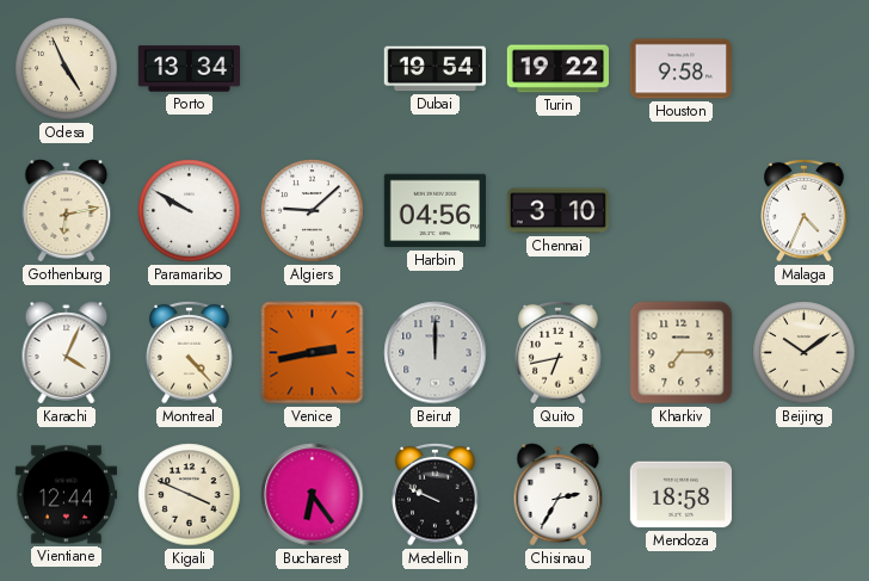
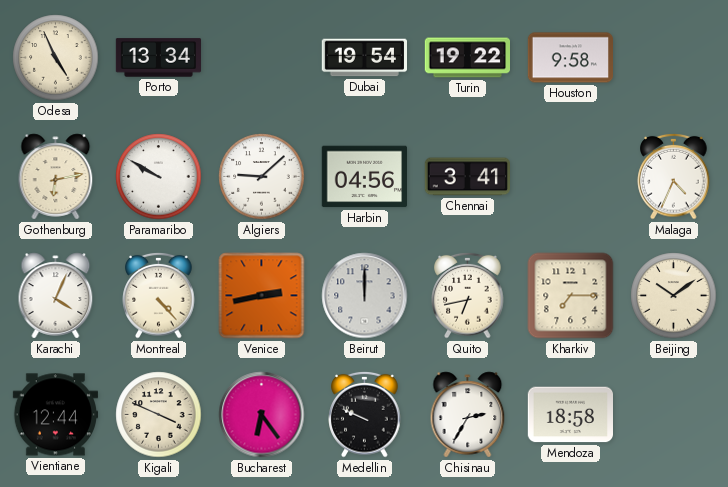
Chennai: 3:10 -> 3:41 (467, 177)
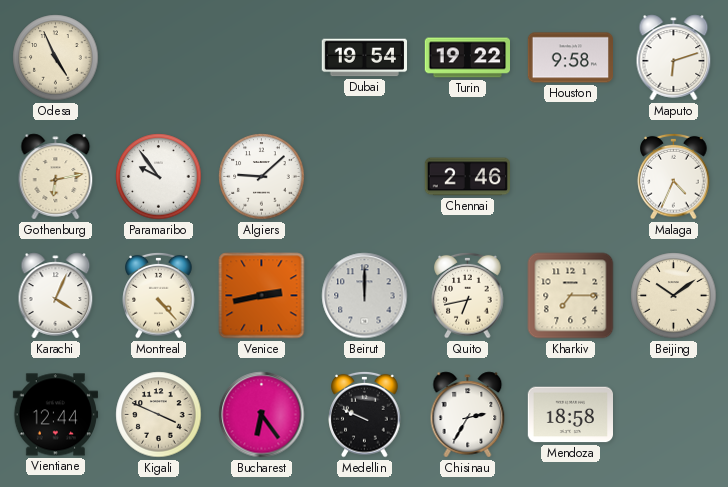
Porto: 13:34 -> none (159, 58)
Maputo: none -> 6:12 (674, 58)
Paramaribo: 9:50 -> 9:54 (159, 177)
Harbin: 04:56 -> none (364, 177)
Chennai: 3:41 -> 2:46 (467, 177)
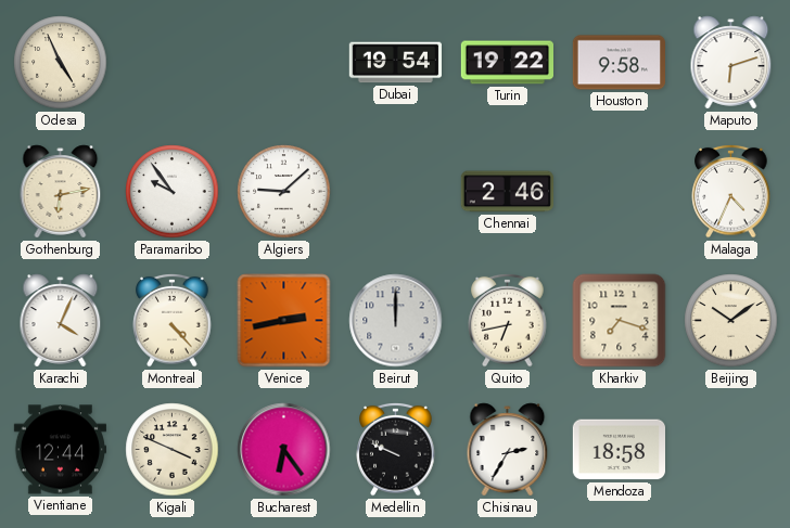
Kharkiv: 7:15 -> 7:18 (620, 321)
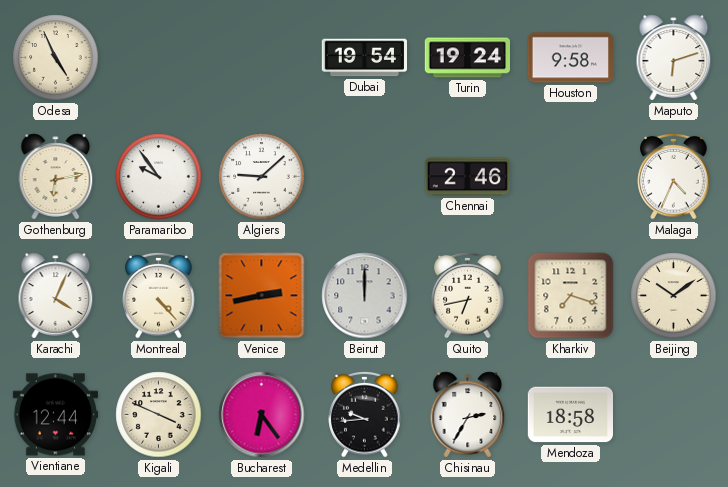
Turin: 19:22 -> 19:24 (467, 58)
Medellin: 9:49 -> 9:44 (365, 414)
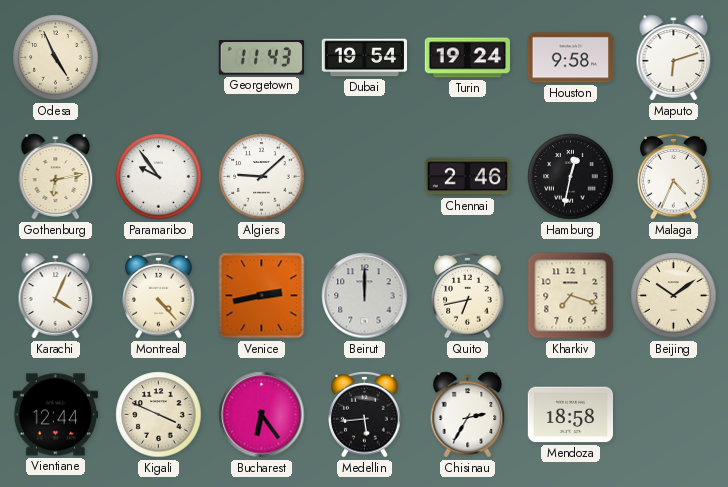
Georgetown: none -> 11:43 (261, 58)
Hamburg: none -> 12:32 (571, 177)
Medellin: 9:44 -> 5:44 (365, 414)
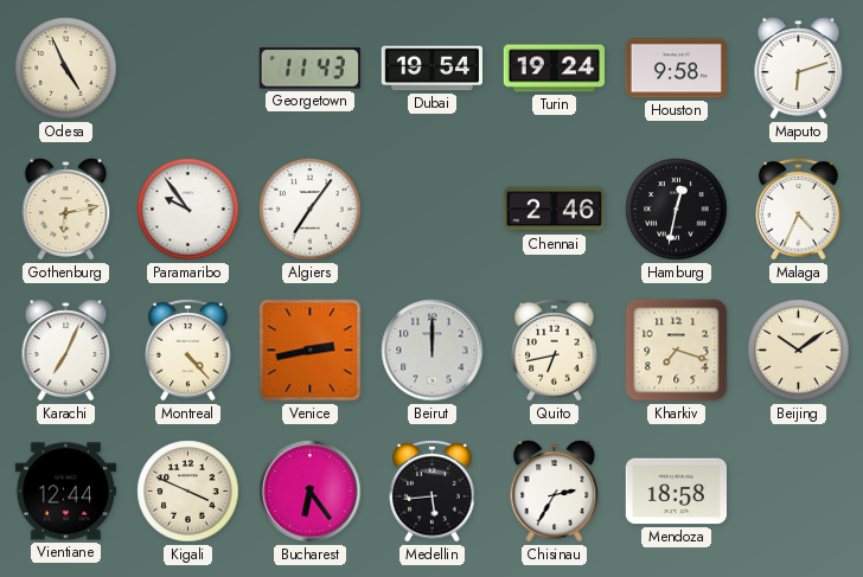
Algiers: 9:08 -> 7:06 (311, 210)
Karachi: 4:04 -> 7:04 (66, 351)
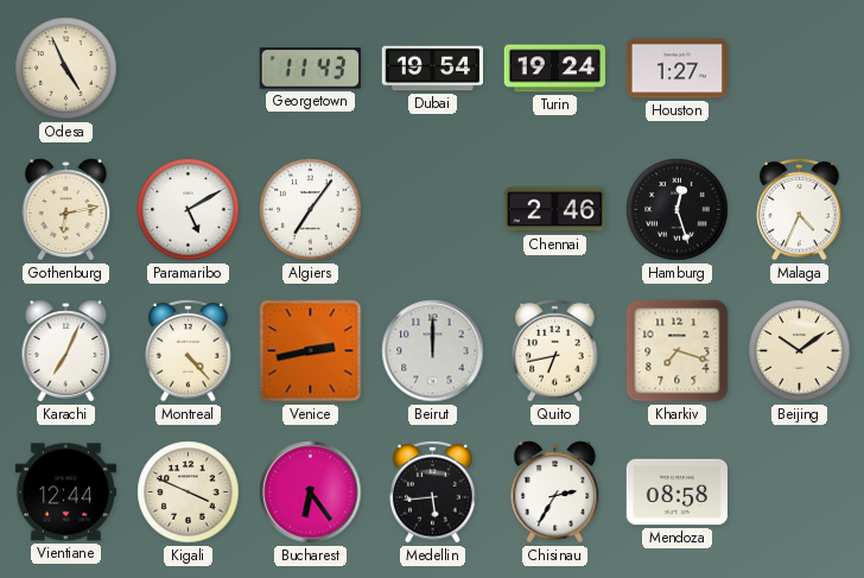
Houston: 9:58 -> 1:27 (676, 69)
Maputo: 6:12 -> none (799, 69)
Paramaribo: 9:54 -> 5:10 (189, 210)
Hamburg: 12:32 -> 12:27 (678, 210)
Mendoza: 18:58 -> 08:58 (676, 493)
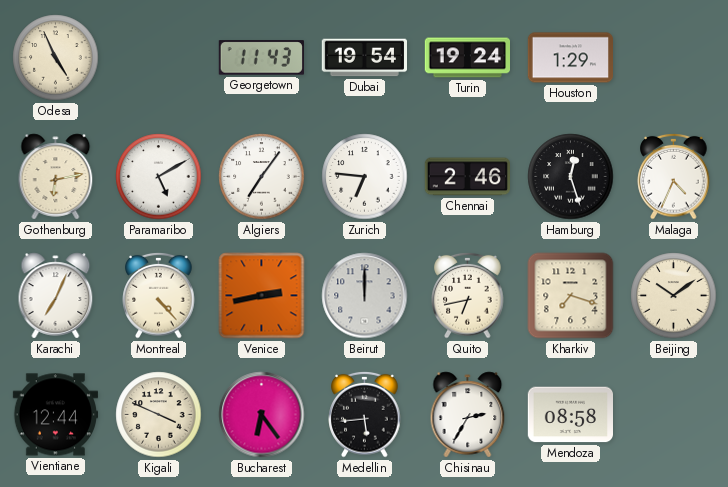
Houston: 1:27 -> 1:29 (570, 58)
Zurich: none -> 6:46 (365, 177)
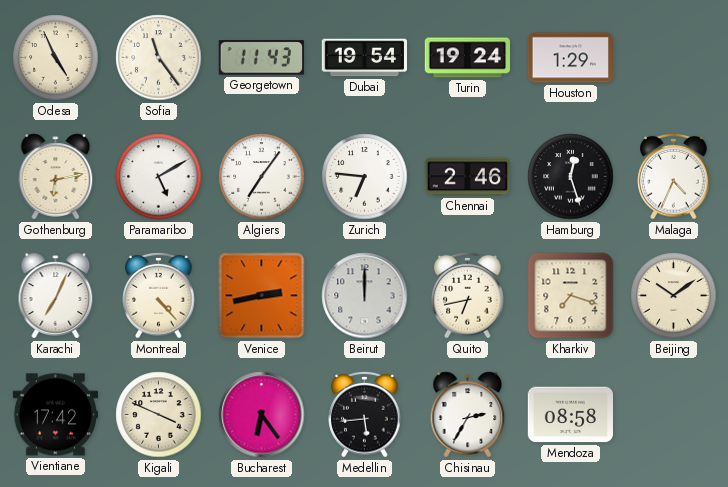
Sofia: none -> 11:24 (159, 58)
Vientiane: 12:44 -> 17:42 (55, 415)
